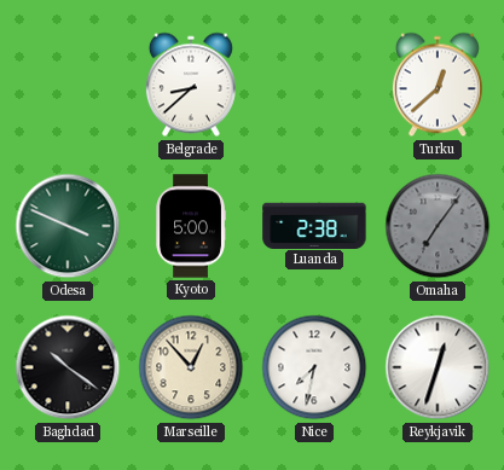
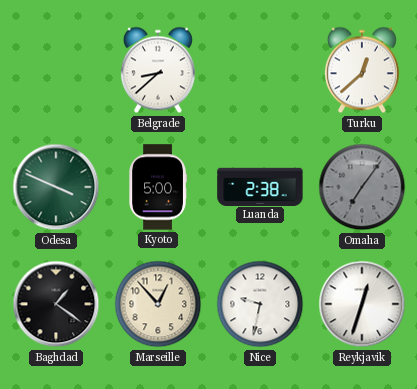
Baghdad: 10:21 -> 1:21 (56, 304)
Nice: 7:32 -> 9:32 (260, 304)
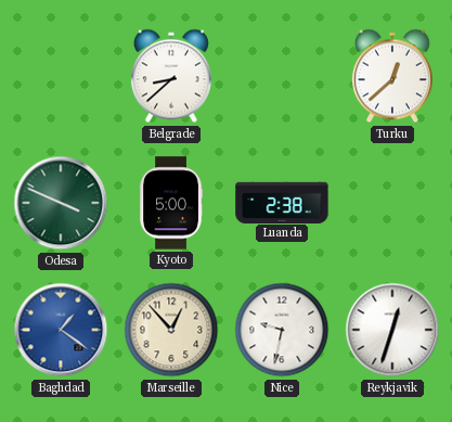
Omaha: 7:06 -> none (362, 187)
Baghdad dial: black -> blue (61, 330)
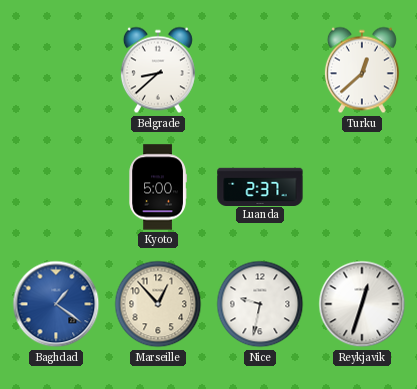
Odesa: 3:49 -> none (61, 203)
Luanda: 2:38 -> 2:37 (260, 186)
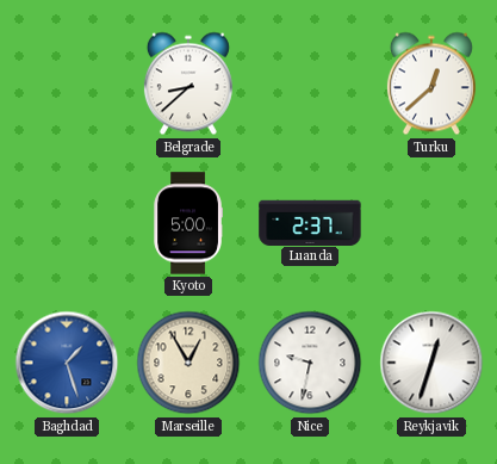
Baghdad: 1:21 -> 1:27 (67, 363)
Marseille: 12:53 -> 12:55 (188, 363)
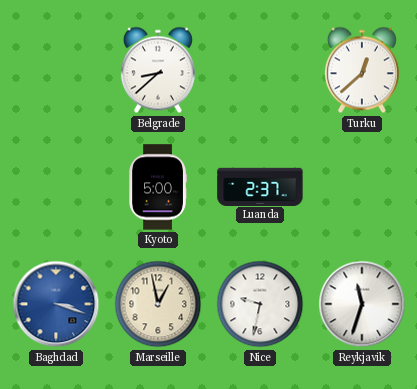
Baghdad: 1:27 -> 3:18 (56, 304)
Marseille: 12:55 -> 12:58 (158, 304)
Reykjavik: 12:33 -> 11:33 (362, 304)
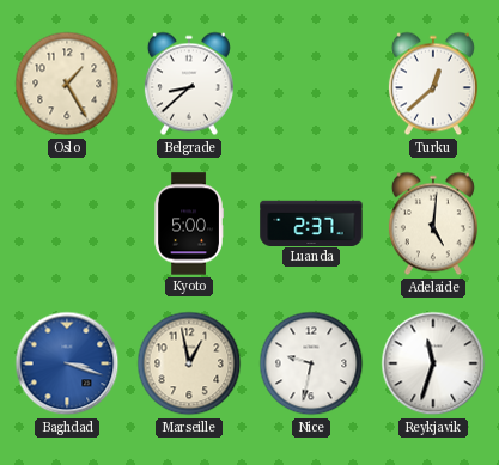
Oslo: none -> 1:25 (67, 84)
Adelaide: none -> 5:01 (433, 224)
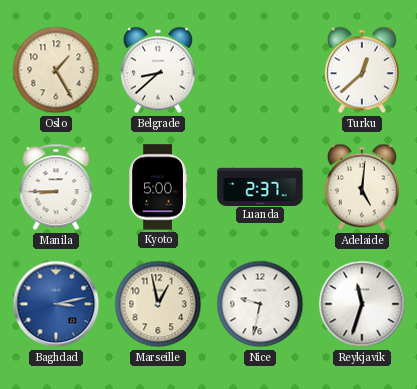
Manila: none -> 8:45 (56, 187)
Baghdad: 3:18 -> 3:13 (56, 304)
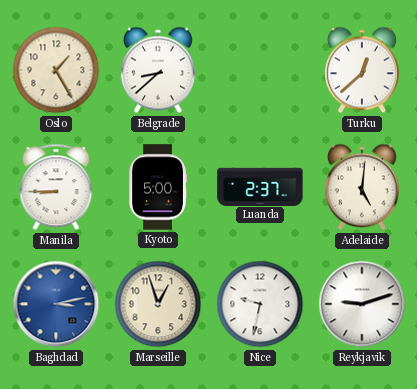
Marseille: 12:58 -> 12:57 (158, 304)
Reykjavik: 11:33 -> 9:12 (362, 304)
